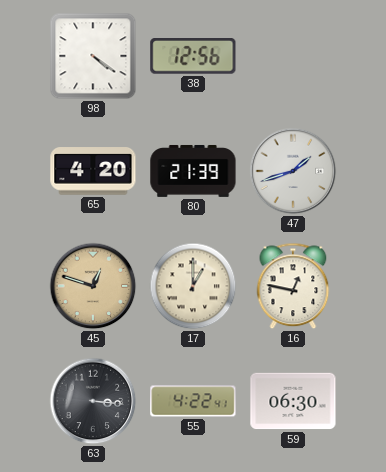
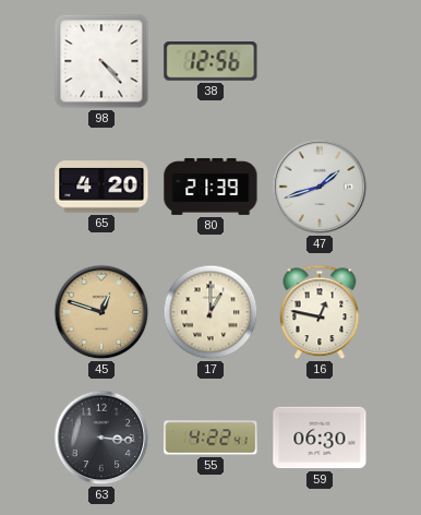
98: 4:21 -> 4:23 (101, 61)
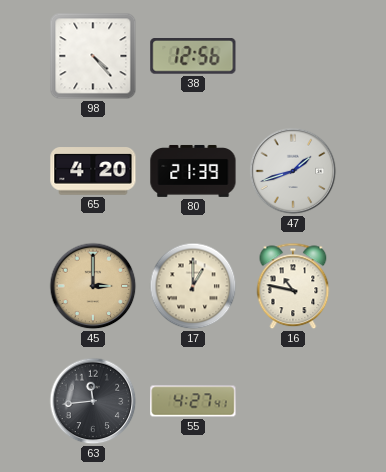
45: 12:48 -> 3:00 (93, 286)
16: 12:47 -> 10:47 (293, 286)
63: 3:16 -> 11:44 (93, 401)
55: 4:22 -> 4:27 (193, 401)
59: 06:30 -> none (320, 438)
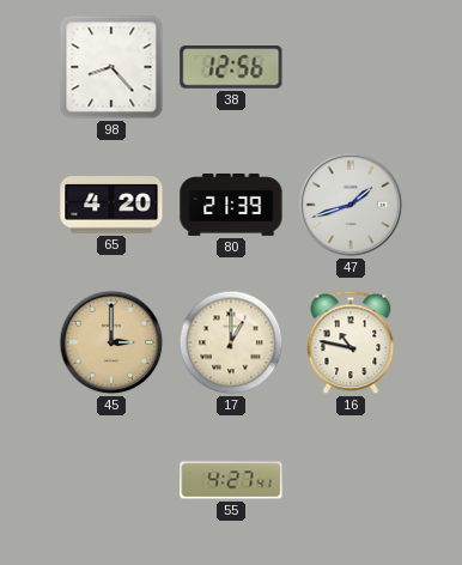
98: 4:23 -> 8:23 (111, 67)
63: 11:44 -> none (93, 401)
